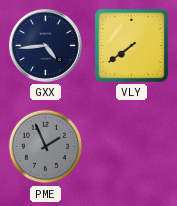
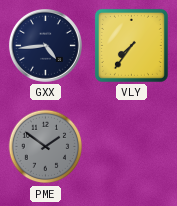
VLY: 7:39 -> 7:36 (131, 45)
PME: 1:56 -> 1:51 (46, 147)
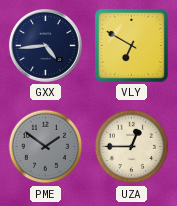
VLY: 7:36 -> 6:50 (131, 45)
UZA: none -> 12:45 (132, 147)
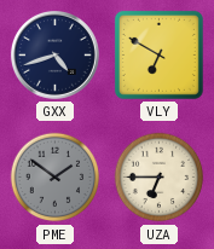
GXX: 4:44 -> 4:42 (56, 56)
UZA: 12:45 -> 6:45 (160, 178)
